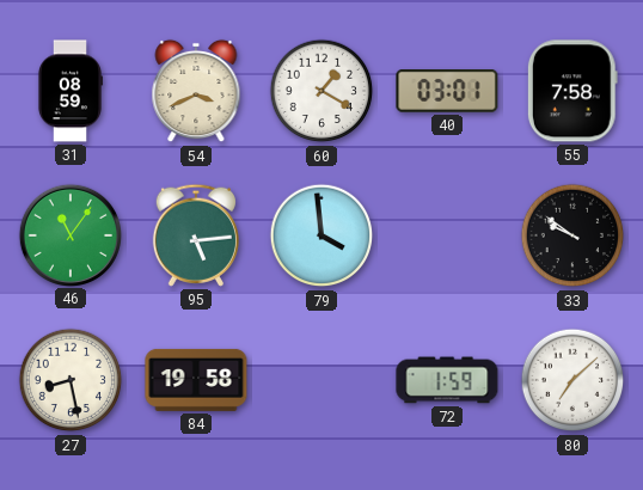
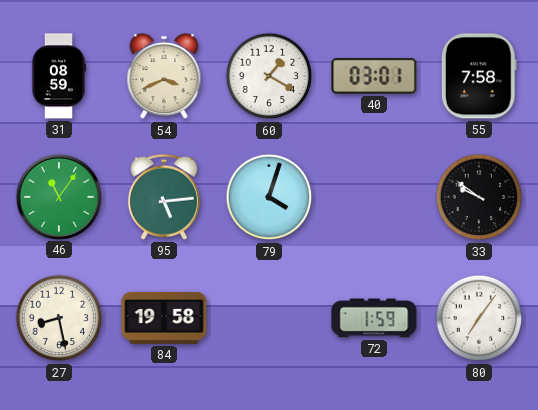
79: 3:59 -> 4:03 (269, 197)
80: 7:08 -> 7:06 (479, 318)
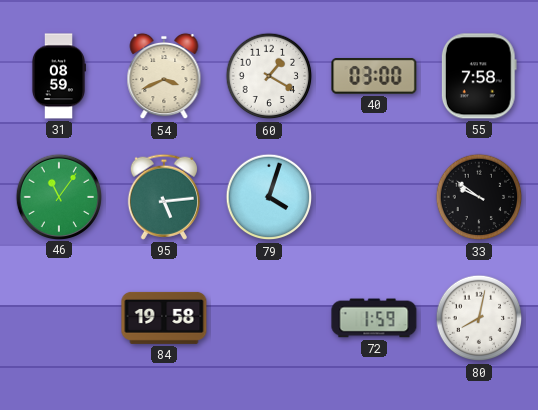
40: 03:01 -> 03:00 (374, 77)
27: 8:28 -> none (59, 318)
80: 7:06 -> 8:02 (479, 318)
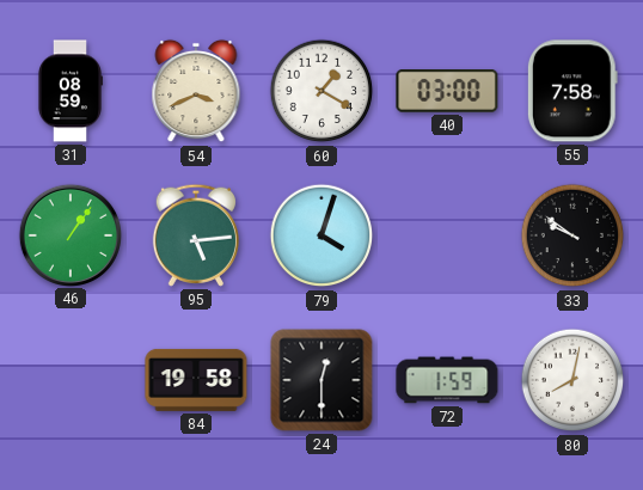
46: 11:06 -> 1:06 (69, 234)
24: none -> 12:30 (321, 380)
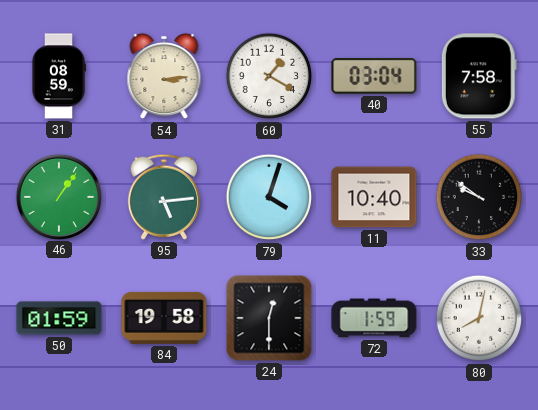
54: 3:41 -> 3:14 (164, 76)
40: 03:00 -> 03:04 (374, 77)
11: none -> 10:40 (374, 197)
50: none -> 01:59 (59, 318)
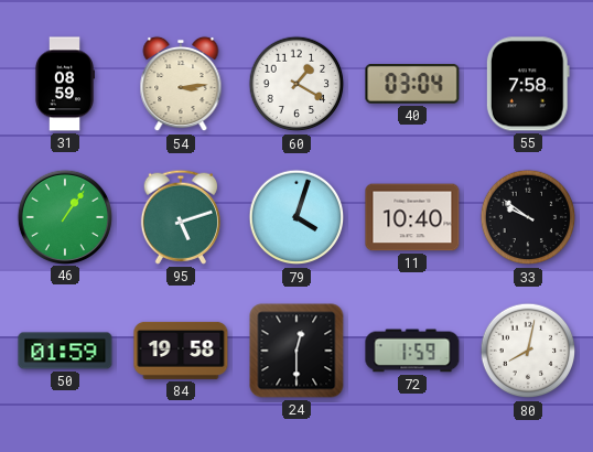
95: 5:14 -> 5:12 (181, 217)
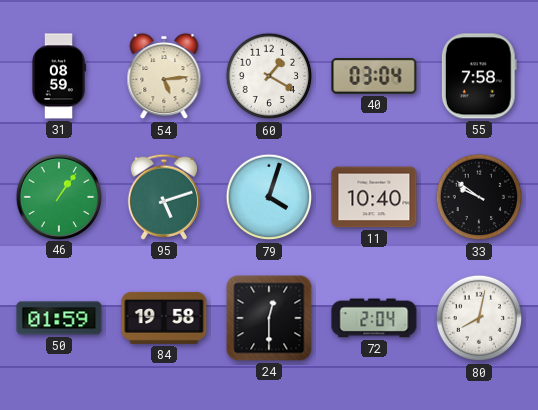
54: 3:14 -> 5:14 (164, 76)
72: 1:59 -> 2:04 (374, 318)
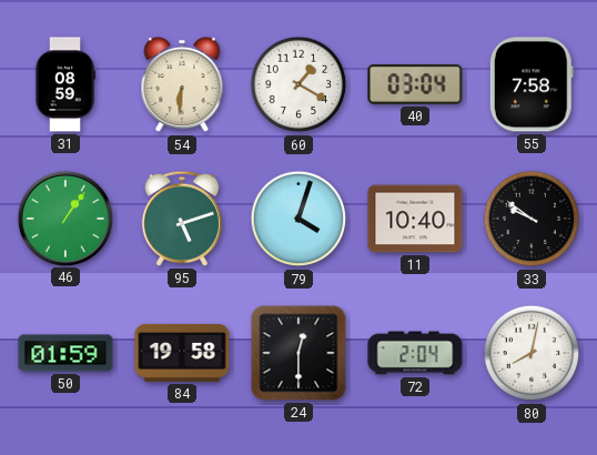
54: 5:14 -> 6:31 (182, 84)
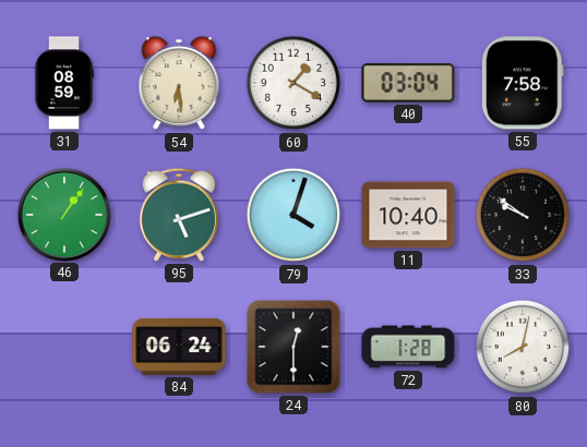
54: 6:31 -> 6:29 (179, 83)
50: 01:59 -> none (65, 353)
84: 19:58 -> 06:24 (179, 347)
72: 2:04 -> 1:28 (408, 347)
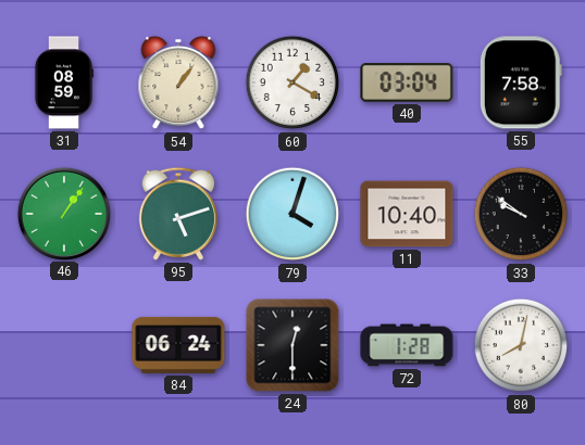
54: 6:29 -> 1:06 (178, 82)
